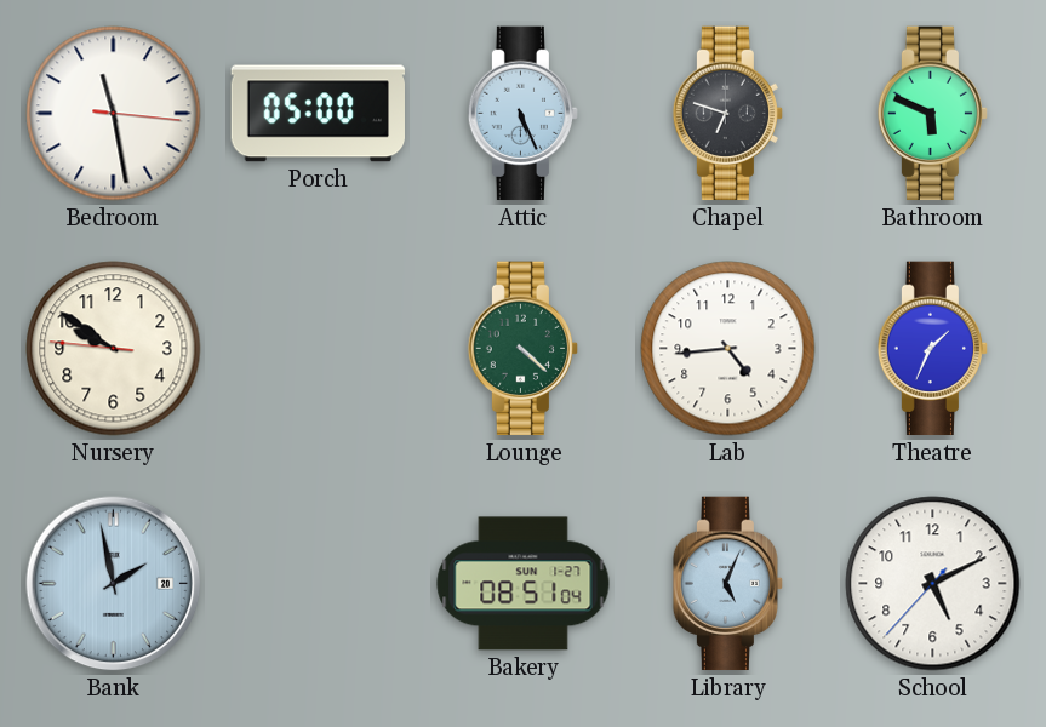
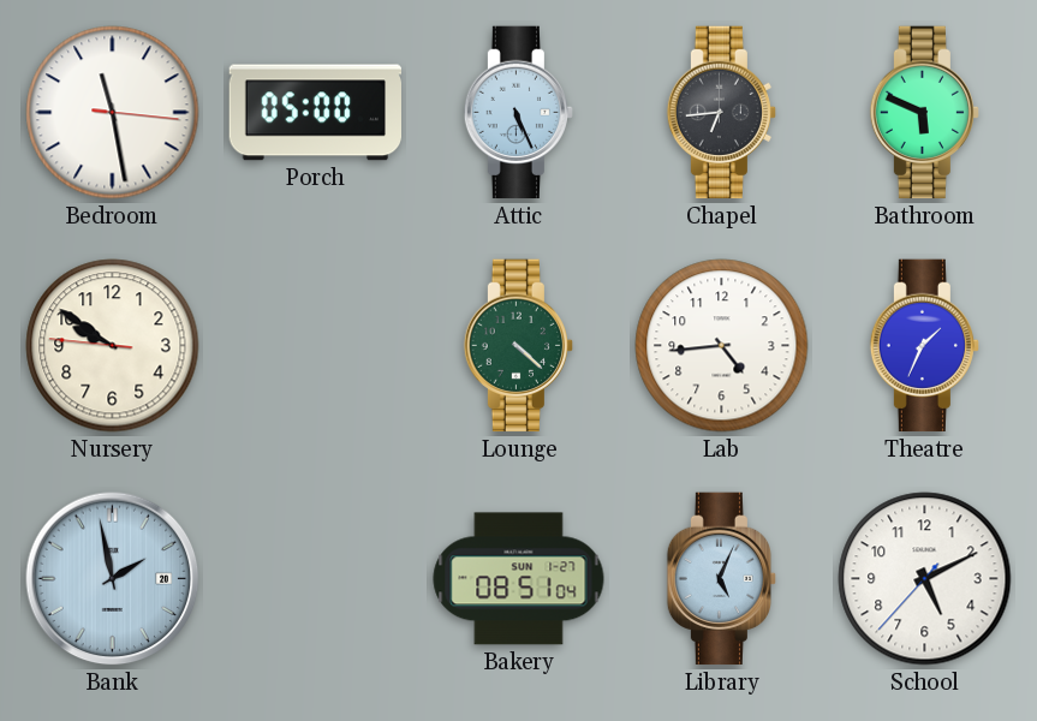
Chapel: 6:48 -> 6:44 (721, 113)
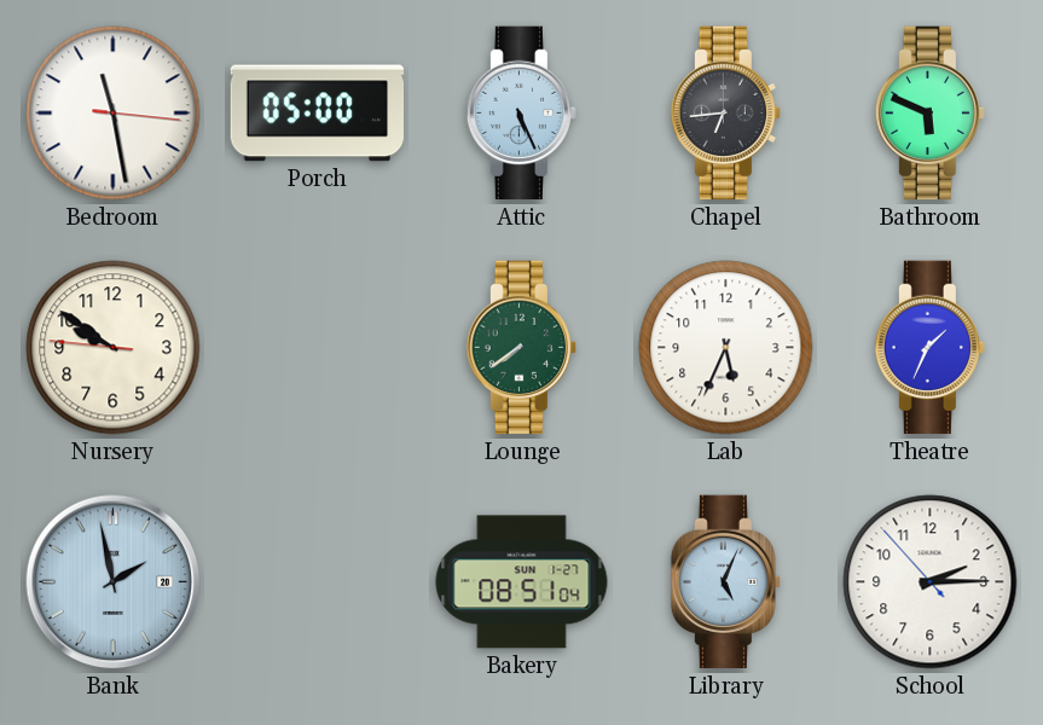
Lounge: 4:22 -> 7:39 (521, 348)
Lab: 4:44 -> 5:34 (726, 348)
School: 5:10 -> 2:14 (931, 582)
